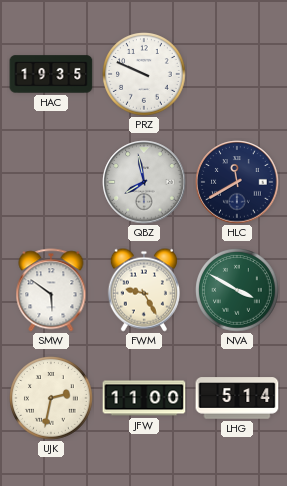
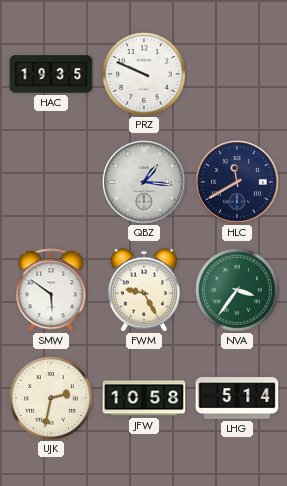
QBZ: 7:58 -> 1:16 (144, 182)
NVA: 3:50 -> 3:36 (237, 290)
JFW: 11:00 -> 10:58 (144, 398)
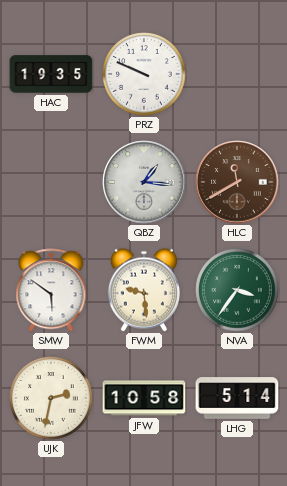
HLC dial: navy -> brown (237, 182)
FWM: 9:25 -> 9:29 (144, 290)
